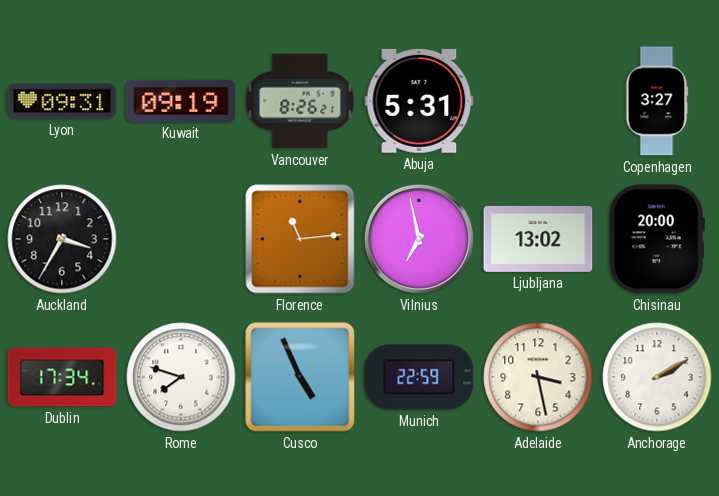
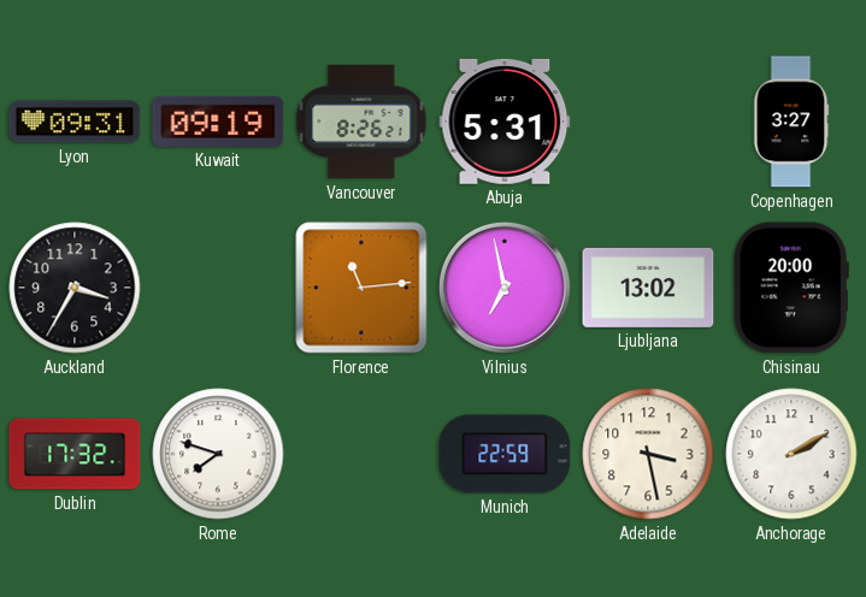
Dublin: 17:34 -> 17:32 (75, 454)
Cusco: 4:56 -> none (300, 377)
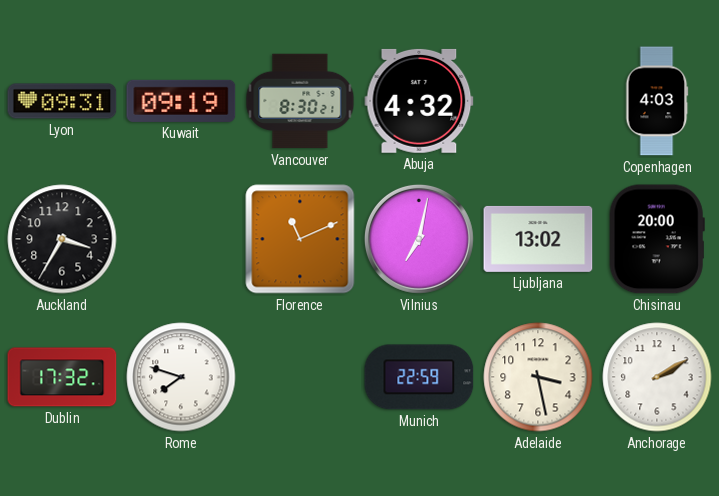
Vancouver: 8:26 -> 8:30 (300, 101)
Abuja: 5:31 -> 4:32 (419, 101)
Copenhagen: 3:27 -> 4:03 (657, 101)
Florence: 11:14 -> 11:11 (300, 239)
Vilnius: 6:58 -> 7:02 (419, 239)
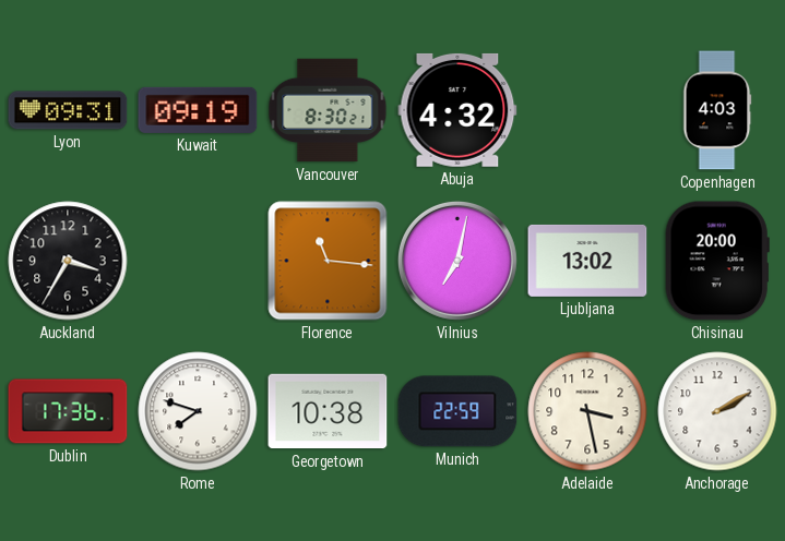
Florence: 11:11 -> 11:16 (328, 261)
Dublin: 17:32 -> 17:36 (68, 411)
Georgetown: none -> 10:38 (328, 411)
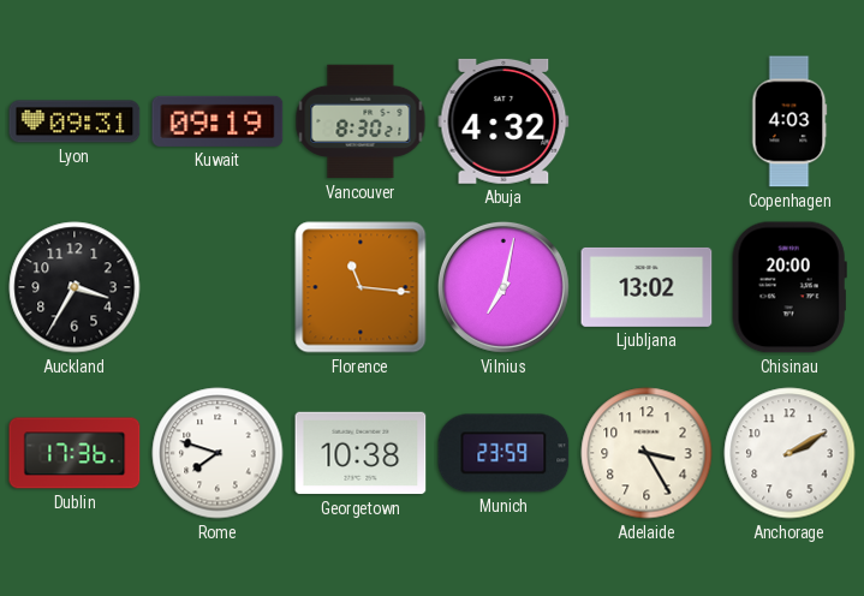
Munich: 22:59 -> 23:59 (503, 453)
Adelaide: 3:28 -> 3:25 (646, 453)
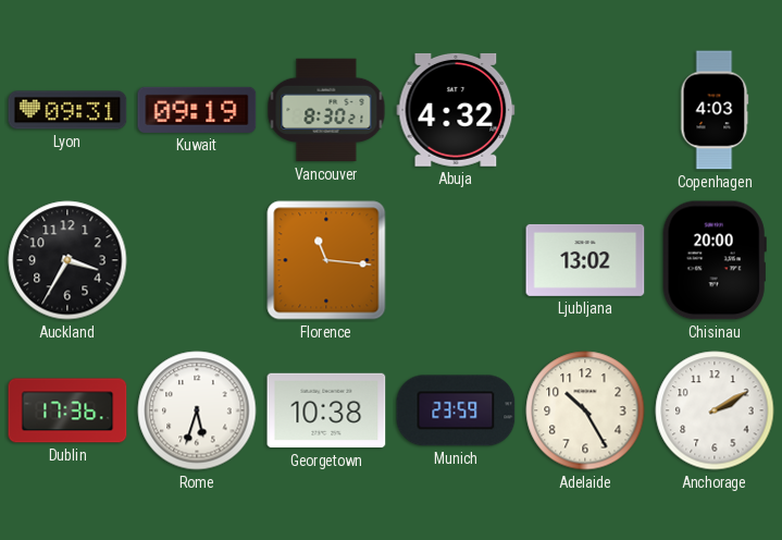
Vilnius: 7:02 -> none (503, 287)
Rome: 7:48 -> 5:33 (197, 410)
Adelaide: 3:25 -> 10:25 (585, 410)
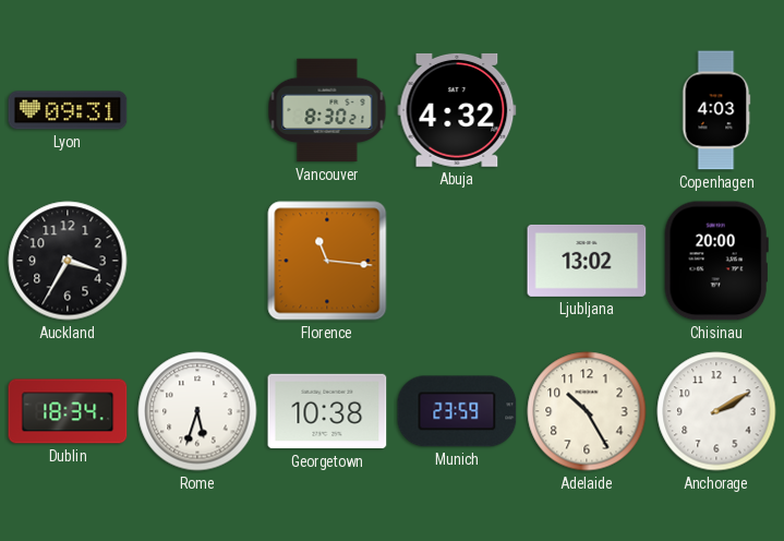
Kuwait: 09:19 -> none (197, 110)
Dublin: 17:36 -> 18:34 (68, 411)
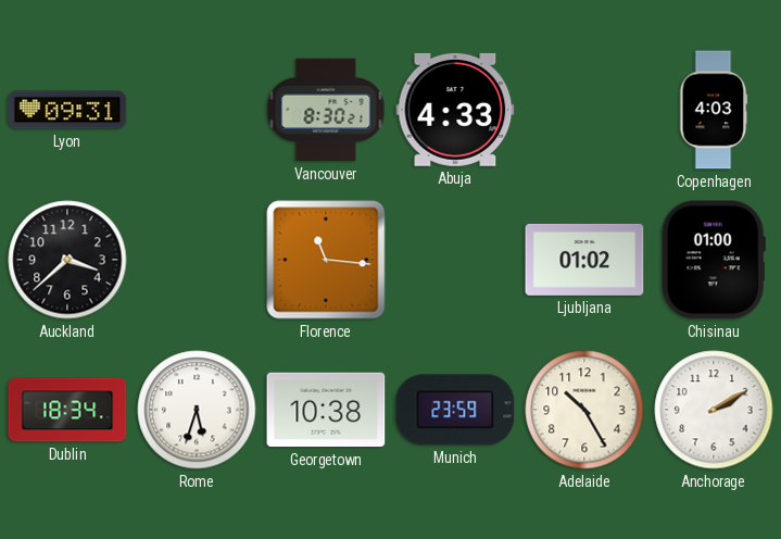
Abuja: 4:32 -> 4:33 (455, 110)
Auckland: 3:35 -> 3:38 (67, 260)
Ljubljana: 13:02 -> 01:02 (584, 260)
Chisinau: 20:00 -> 01:00 (714, 260)
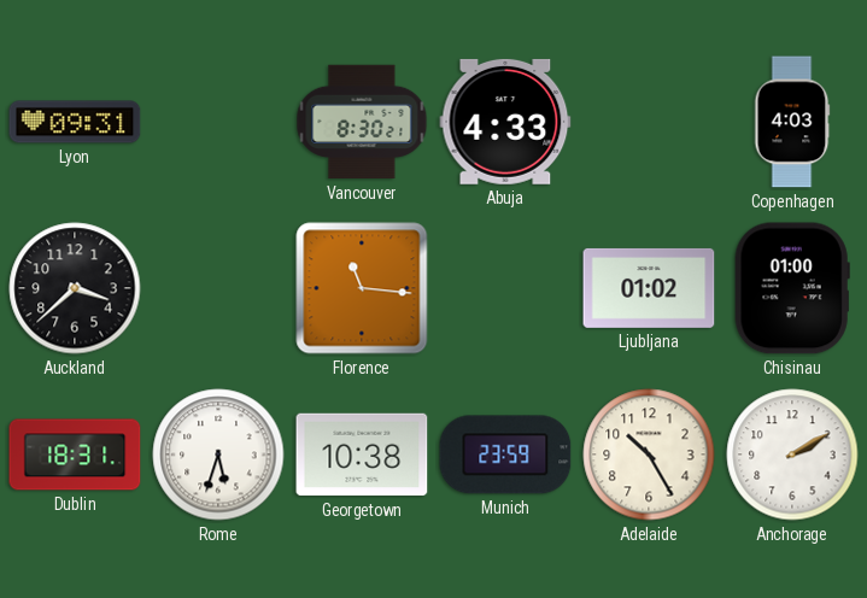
Dublin: 18:34 -> 18:31 (75, 455)
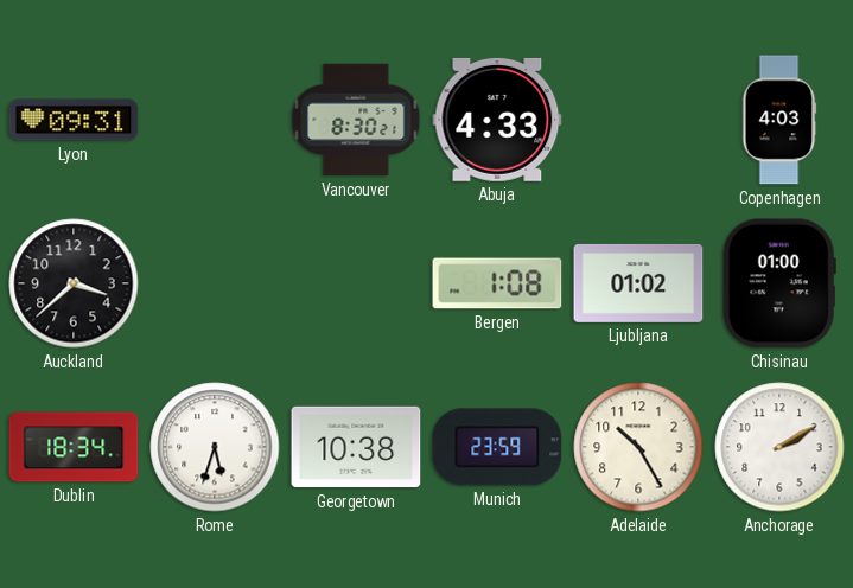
Florence: 11:16 -> none (362, 288)
Bergen: none -> 1:08 (497, 283)
Dublin: 18:31 -> 18:34 (74, 447)
